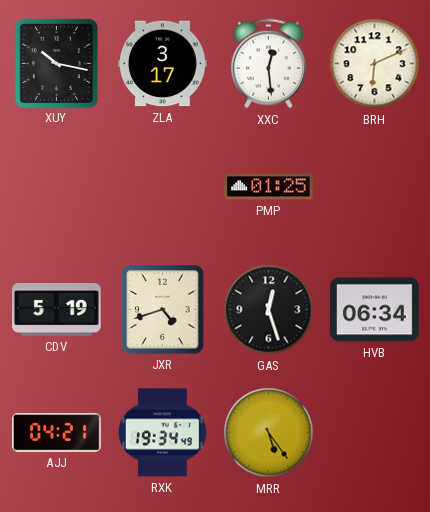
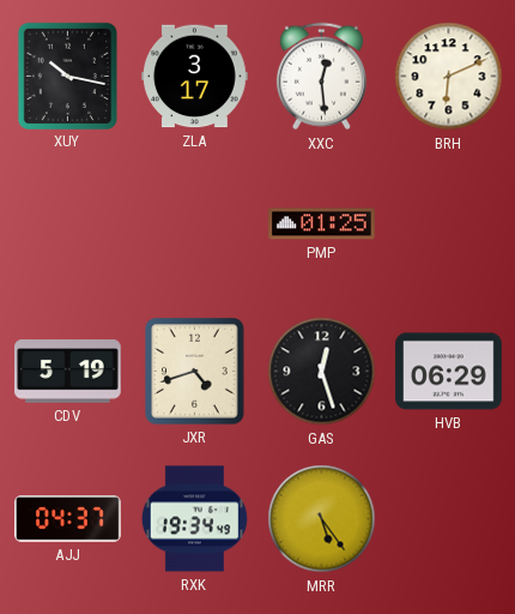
HVB: 06:34 -> 06:29 (449, 372)
AJJ: 04:21 -> 04:37 (68, 519)
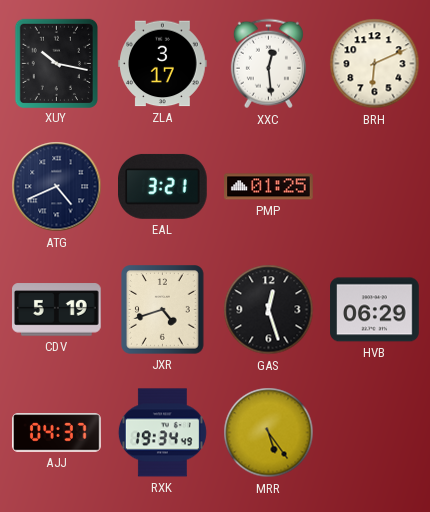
ATG: none -> 4:41 (57, 187)
EAL: none -> 3:21 (163, 186)
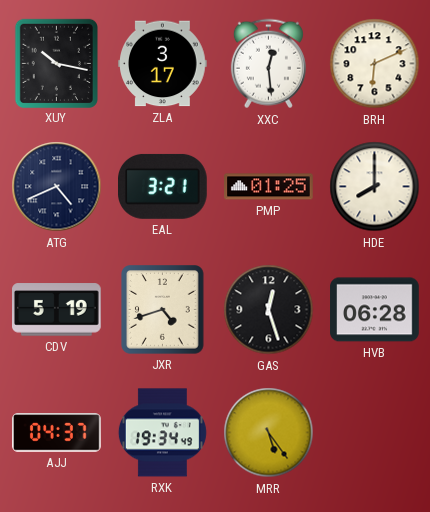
HDE: none -> 8:00 (375, 187)
HVB: 06:29 -> 06:28 (375, 310)
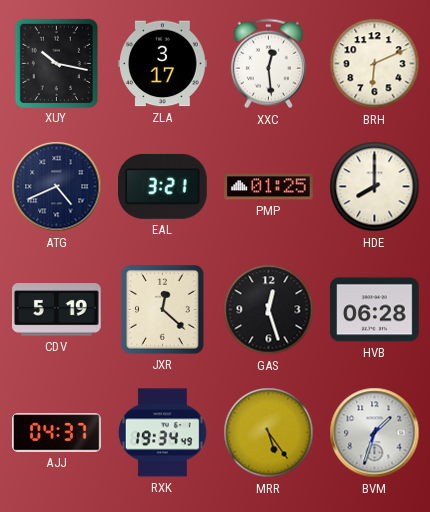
JXR: 4:42 -> 12:22 (163, 310)
BVM: none -> 1:33 (375, 433)
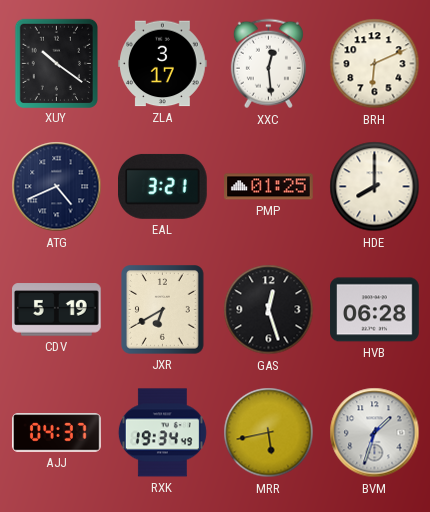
XUY: 10:17 -> 10:21 (56, 63)
JXR: 12:22 -> 6:40 (163, 310)
MRR: 5:24 -> 5:43 (269, 433)
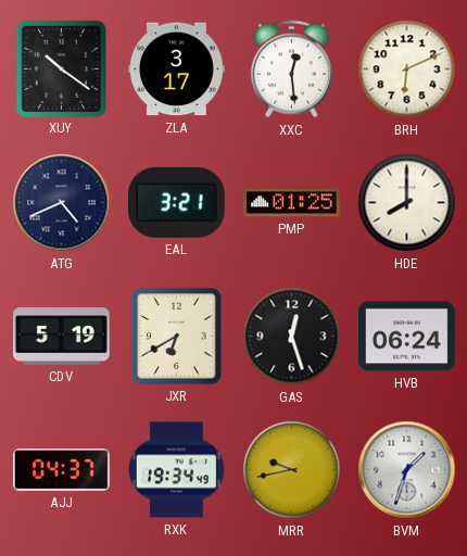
HVB: 06:28 -> 06:24 (407, 337)
MRR: 5:43 -> 9:43 (292, 470)
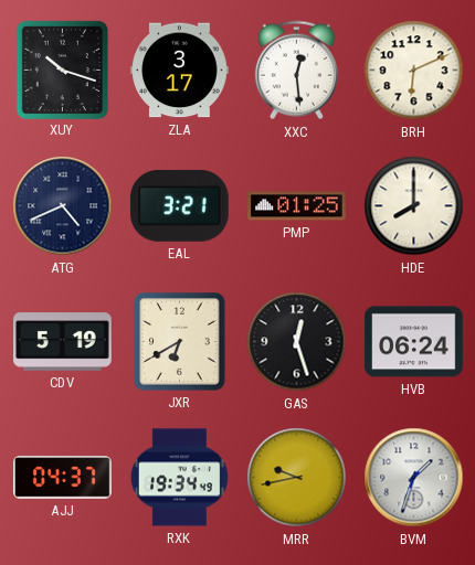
XUY: 10:21 -> 10:18 (62, 70)
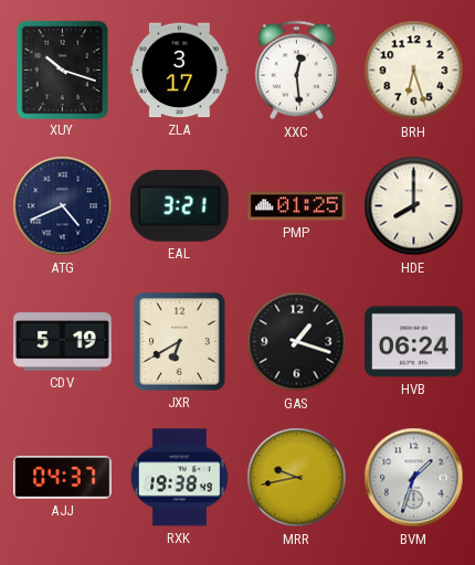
BRH: 6:11 -> 6:27 (414, 71)
GAS: 12:27 -> 1:18 (297, 342)
RXK: 19:34 -> 19:38 (179, 478)
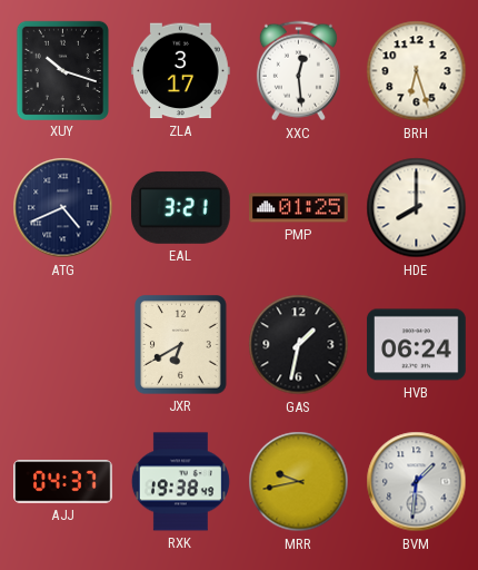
CDV: 5:19 -> none (63, 342)
GAS: 1:18 -> 1:32 (299, 345)
BVM: 1:33 -> 1:31 (417, 482)
